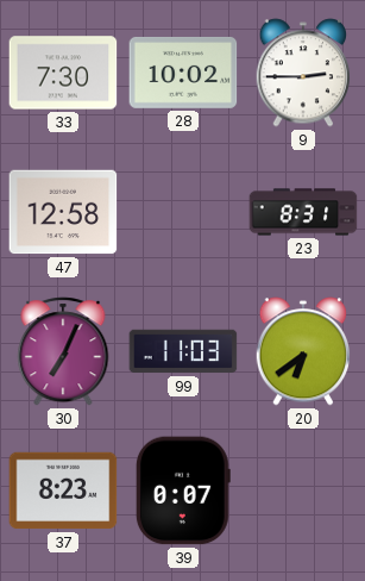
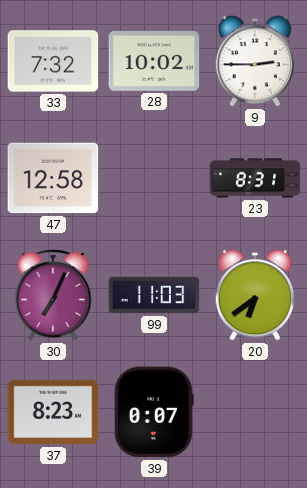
33: 7:30 -> 7:32 (53, 61)
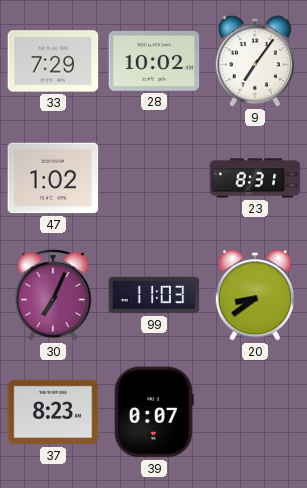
33: 7:32 -> 7:29 (53, 61)
9: 2:45 -> 7:06 (255, 61)
47: 12:58 -> 1:02 (53, 178)
20: 6:39 -> 8:39 (255, 295)
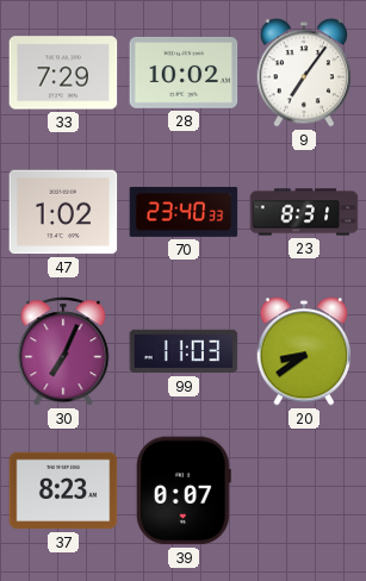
70: none -> 23:40 (184, 212)
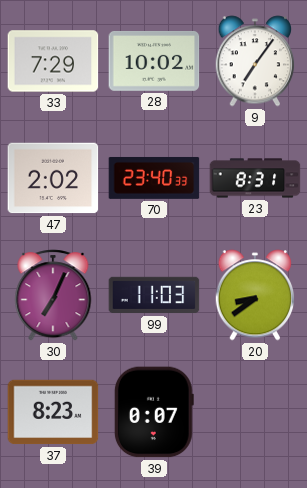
47: 1:02 -> 2:02 (53, 178)
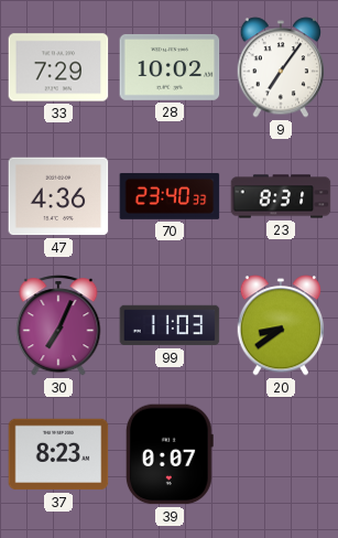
47: 2:02 -> 4:36 (58, 196)
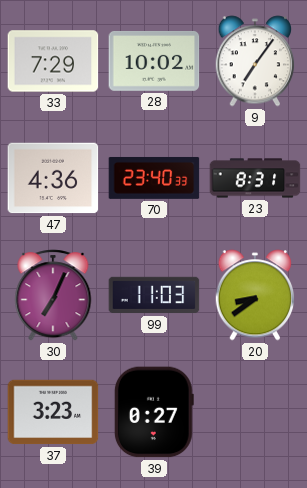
37: 8:23 -> 3:23 (53, 412)
39: 0:07 -> 0:27 (154, 412)
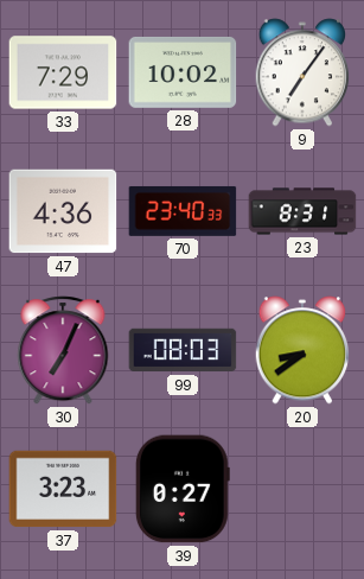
99: 11:03 -> 08:03 (183, 350)
